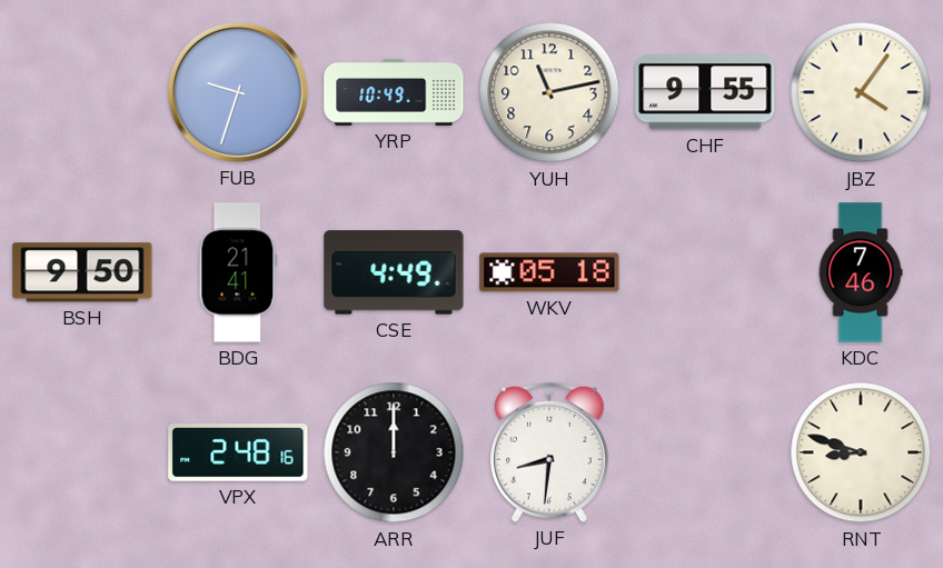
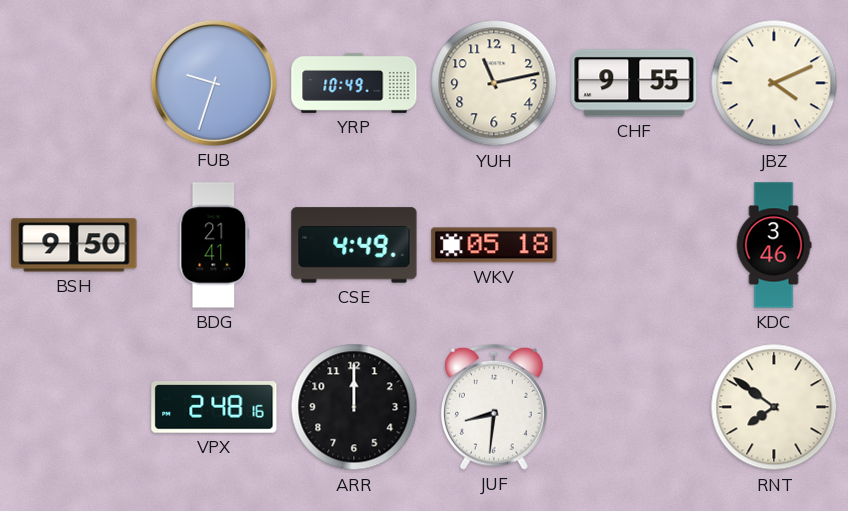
JBZ: 4:06 -> 4:11 (774, 83)
KDC: 7:46 -> 3:46 (774, 245)
RNT: 8:48 -> 7:51 (774, 407)
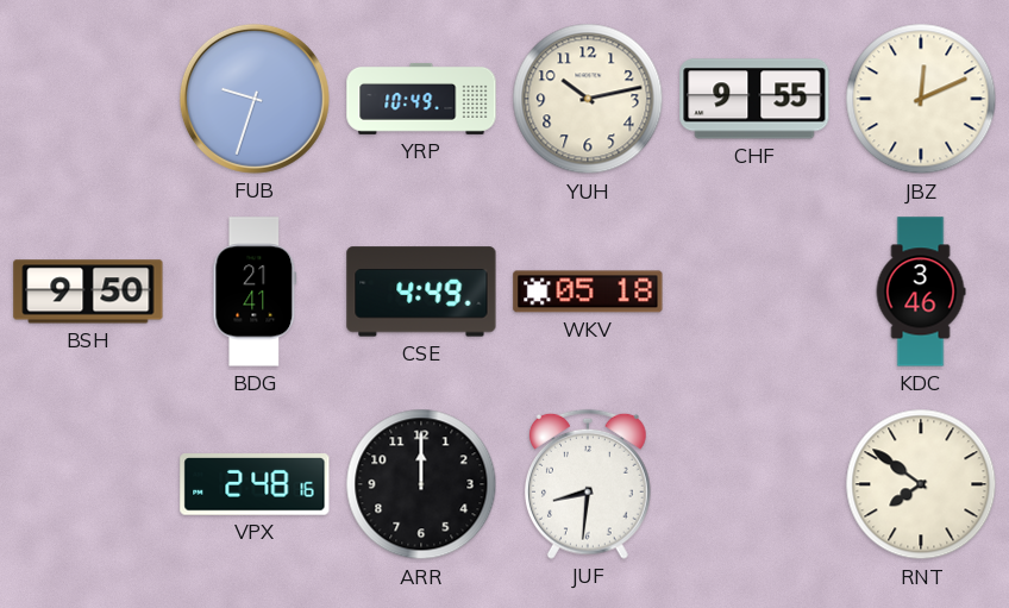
YUH: 11:13 -> 10:13 (588, 99)
JBZ: 4:11 -> 12:11 (921, 99)
